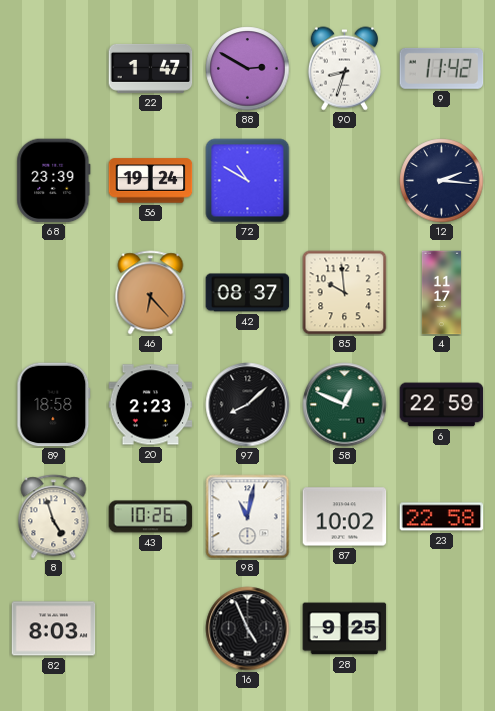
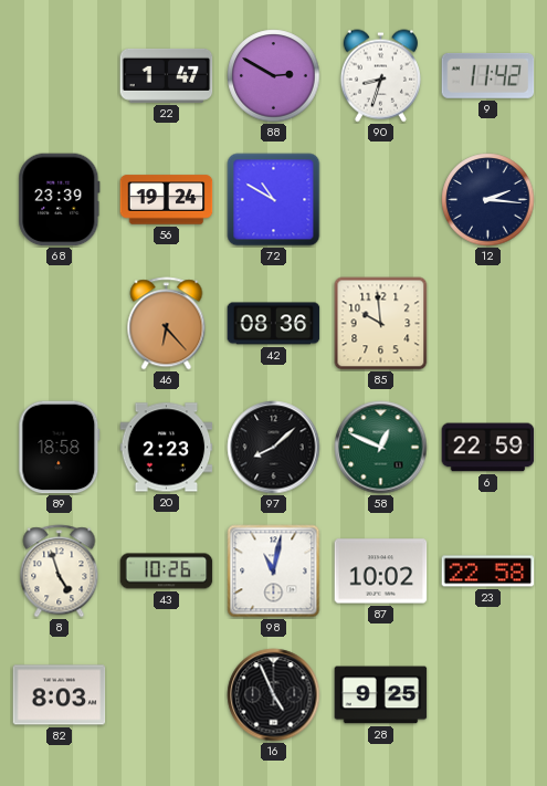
42: 08:37 -> 08:36 (274, 324)
4: 11:17 -> none (441, 293)
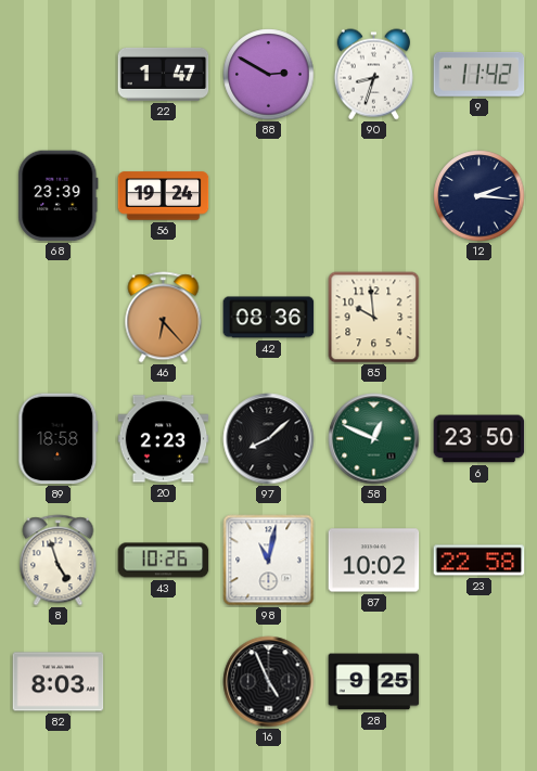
72: 10:50 -> none (274, 200)
6: 22:59 -> 23:50 (480, 439)
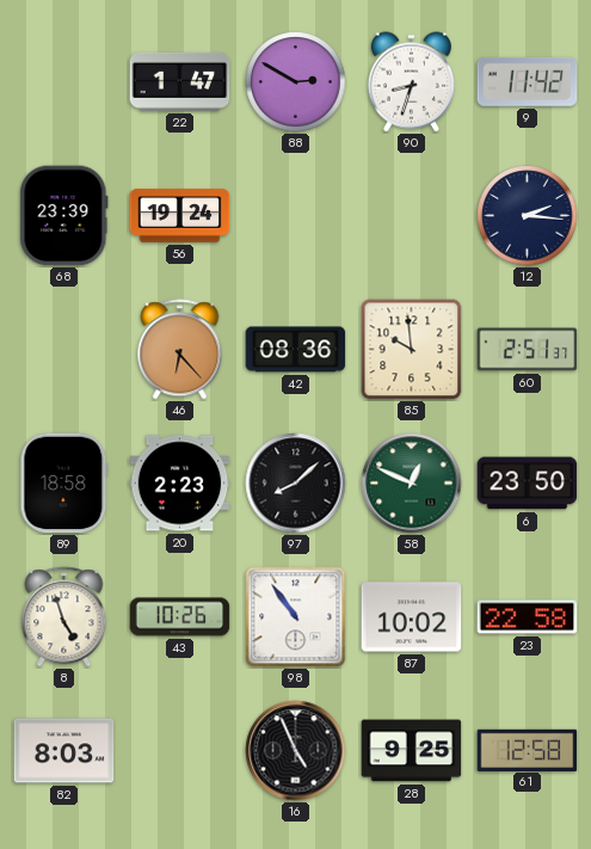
60: none -> 2:51 (528, 350)
98: 11:02 -> 10:54 (296, 617)
61: none -> 12:58 (528, 750)
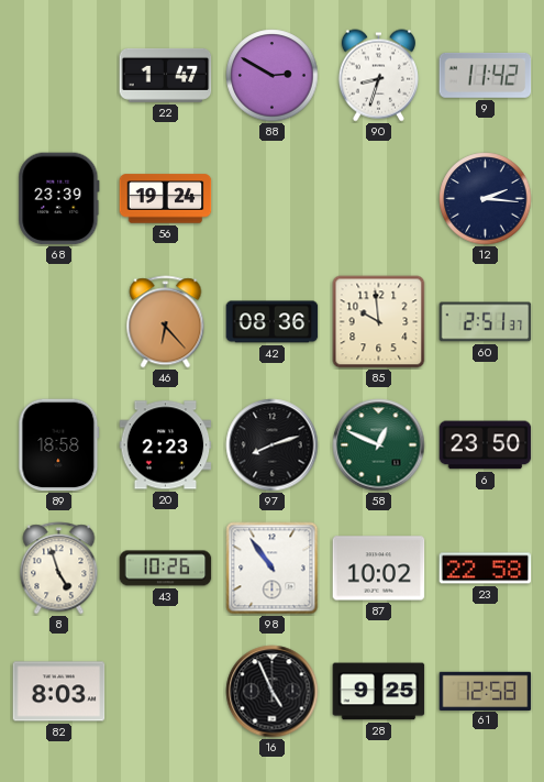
97: 8:08 -> 8:12 (273, 445)
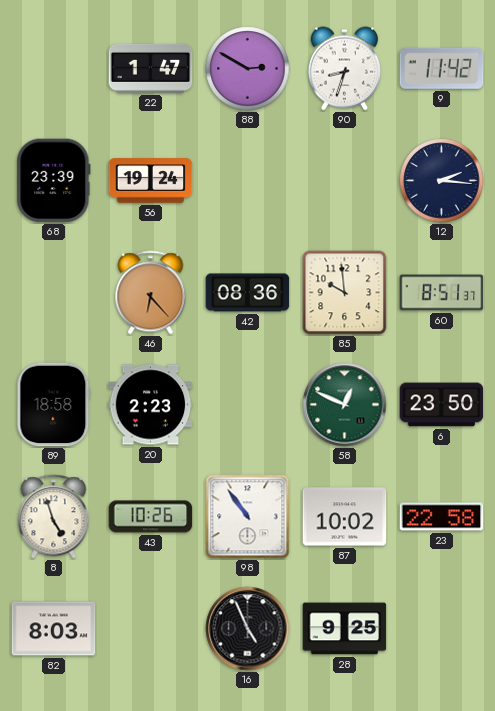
60: 2:51 -> 8:51 (442, 293)
97: 8:12 -> none (273, 445)
61: 12:58 -> none (486, 691)
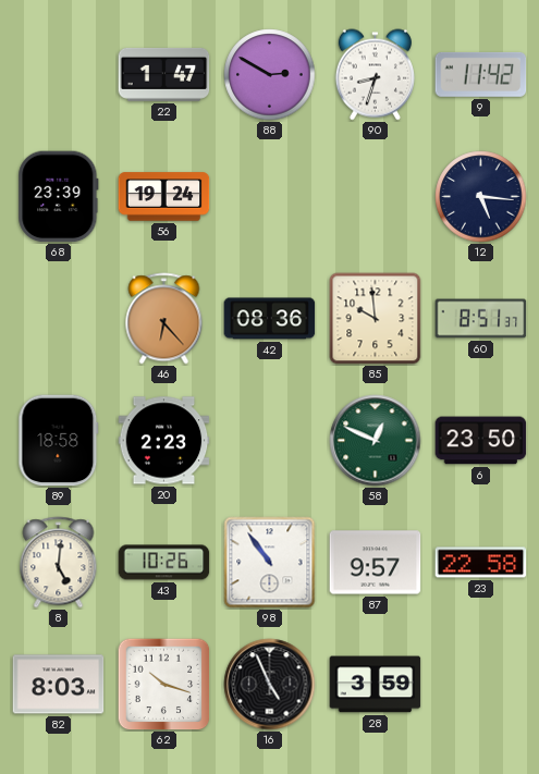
12: 2:16 -> 5:16 (481, 197)
8: 4:57 -> 5:01 (59, 563)
87: 10:02 -> 9:57 (376, 563)
62: none -> 10:18 (163, 684)
28: 9:25 -> 3:59 (376, 685)
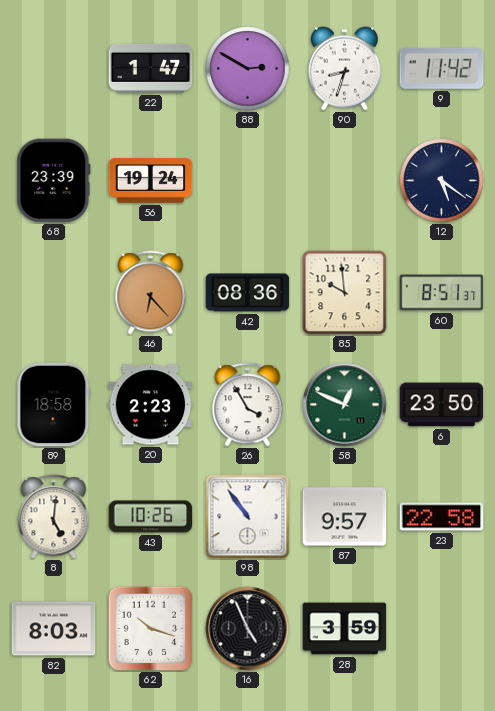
12: 5:16 -> 5:21 (442, 181)
26: none -> 3:55 (248, 405)
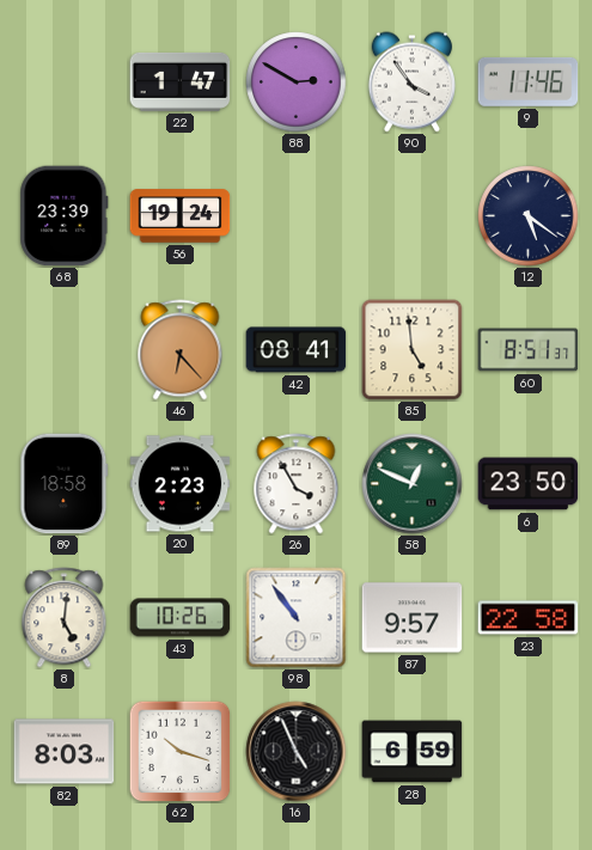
90: 8:33 -> 3:54 (411, 82)
9: 11:42 -> 11:46 (529, 81)
42: 08:36 -> 08:41 (297, 350)
85: 9:59 -> 4:59 (413, 350)
28: 3:59 -> 6:59 (413, 752)
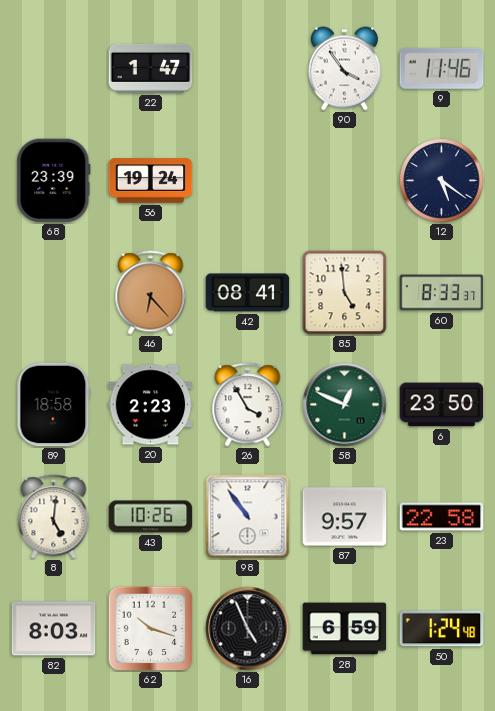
88: 2:50 -> none (297, 82)
60: 8:51 -> 8:33 (442, 293)
50: none -> 1:24 (442, 629)
